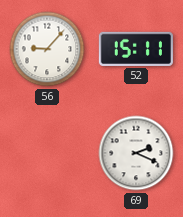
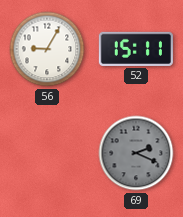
56: 9:07 -> 9:05 (47, 49)
69 dial: white -> grey (136, 153)
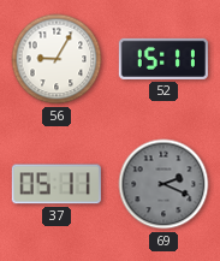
37: none -> 05:11 (57, 184)
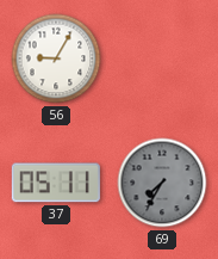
52: 15:11 -> none (163, 59)
69: 2:19 -> 7:35 (162, 183)
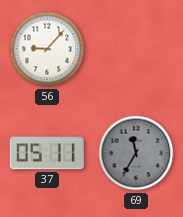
56: 9:05 -> 9:07 (47, 49)
69: 7:35 -> 11:35 (136, 153)
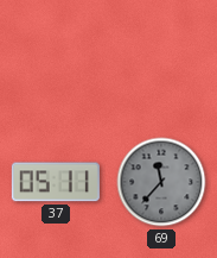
56: 9:07 -> none (47, 49)
69: 11:35 -> 11:37 (161, 182)
